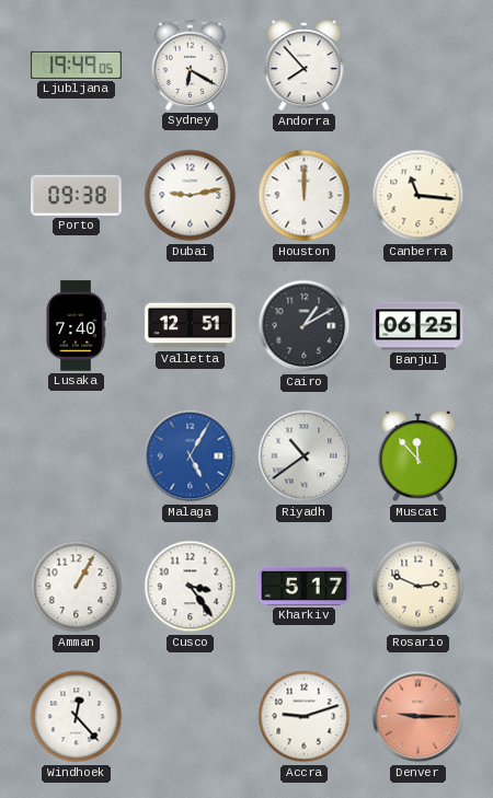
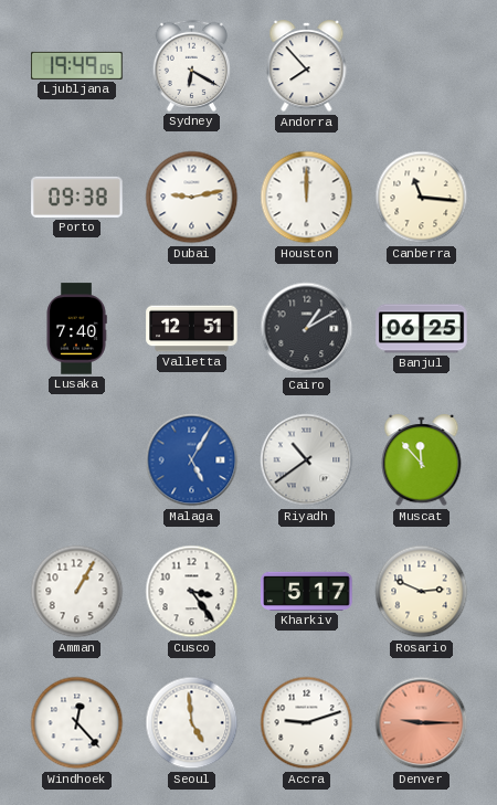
Seoul: none -> 4:59 (192, 723)
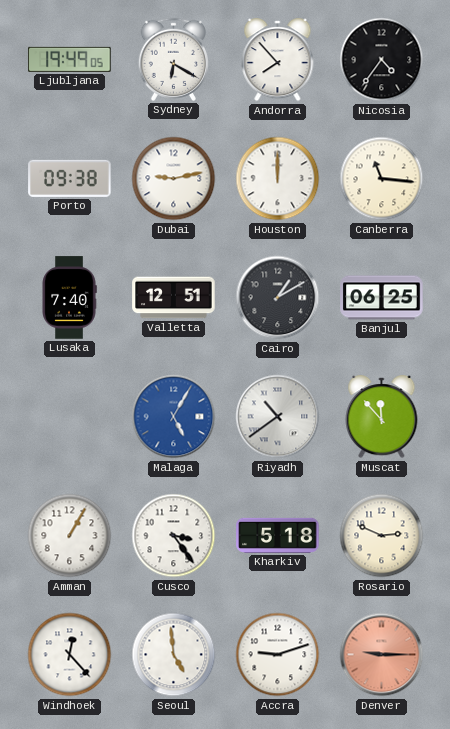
Nicosia: none -> 4:36 (382, 60)
Kharkiv: 5:17 -> 5:18 (278, 535)
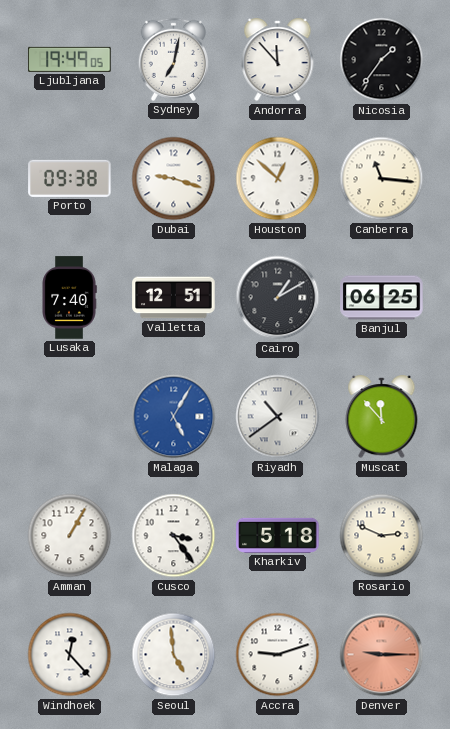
Sydney: 6:20 -> 7:02 (173, 59)
Andorra: 7:53 -> 11:53 (278, 60)
Nicosia: 4:36 -> 1:36 (382, 60)
Dubai: 9:13 -> 9:18 (174, 179)
Houston: 12:00 -> 12:52 (278, 179)
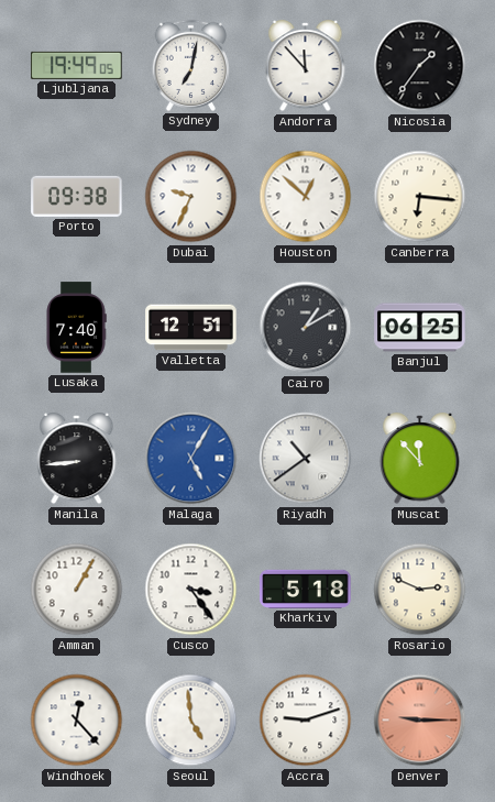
Dubai: 9:18 -> 9:34 (191, 197)
Canberra: 11:16 -> 6:16 (420, 197)
Manila: none -> 8:44 (77, 459)
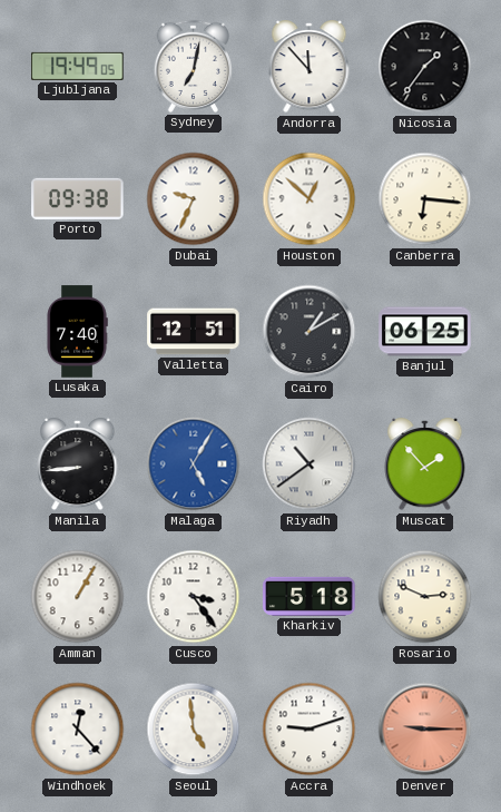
Muscat: 11:53 -> 1:53 (425, 464)
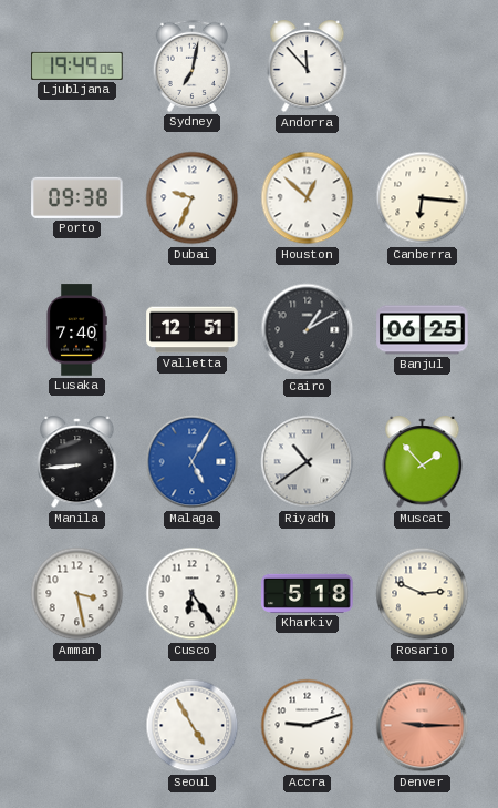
Nicosia: 1:36 -> none (425, 67)
Amman: 1:05 -> 3:28 (77, 594)
Cusco: 3:24 -> 6:24 (193, 594)
Windhoek: 12:23 -> none (78, 730)
Seoul: 4:59 -> 4:55 (193, 726)
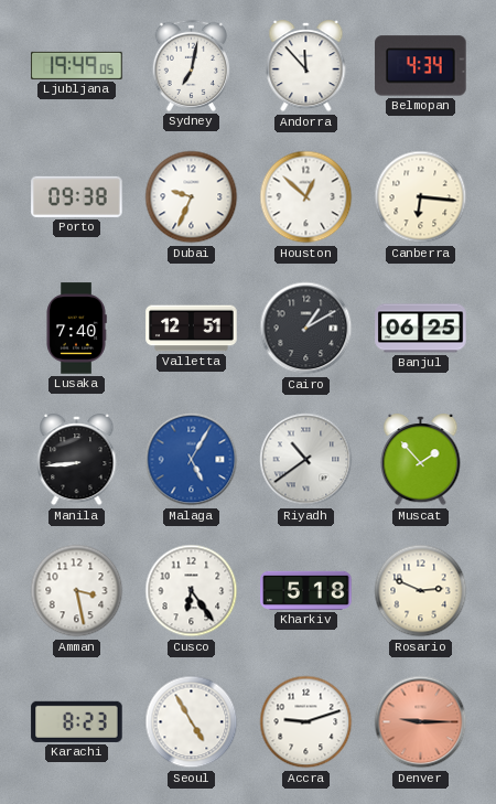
Belmopan: none -> 4:34 (421, 66)
Karachi: none -> 8:23 (77, 721)
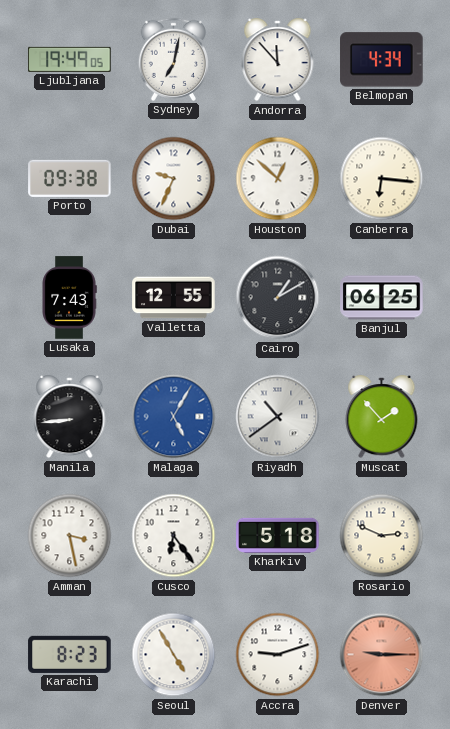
Lusaka: 7:40 -> 7:43 (69, 298)
Valletta: 12:51 -> 12:55 (174, 298)
